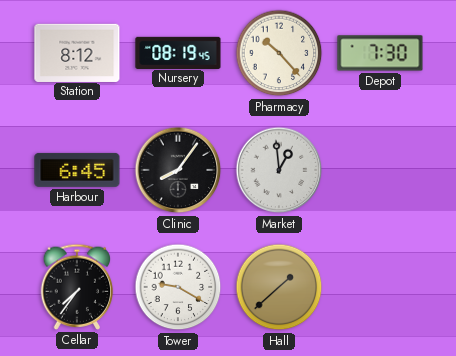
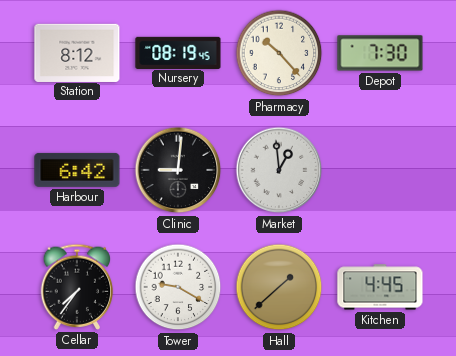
Harbour: 6:45 -> 6:42 (77, 170)
Clinic: 8:06 -> 9:01 (178, 170)
Kitchen: none -> 4:45 (380, 287)
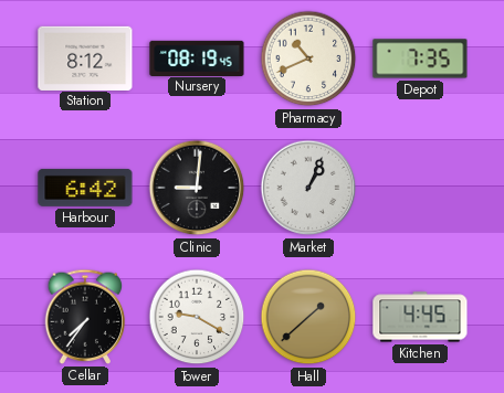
Pharmacy: 10:23 -> 10:41 (308, 59)
Depot: 7:30 -> 7:35 (420, 59)
Market: 12:59 -> 1:04 (308, 188)
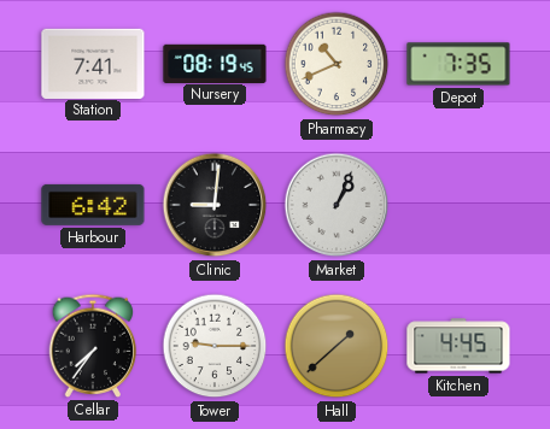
Station: 8:12 -> 7:41 (93, 63)
Tower: 9:20 -> 9:15 (215, 346)
